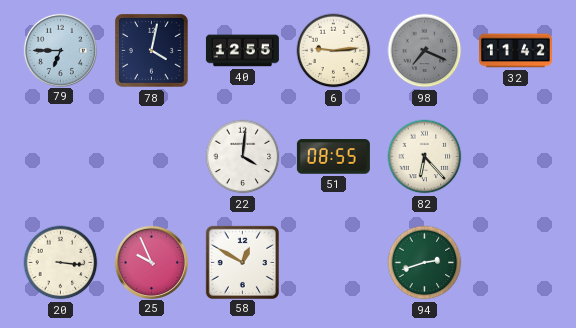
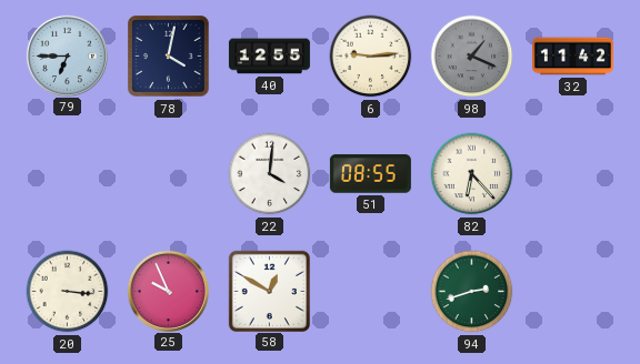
98: 7:19 -> 1:19 (472, 57)
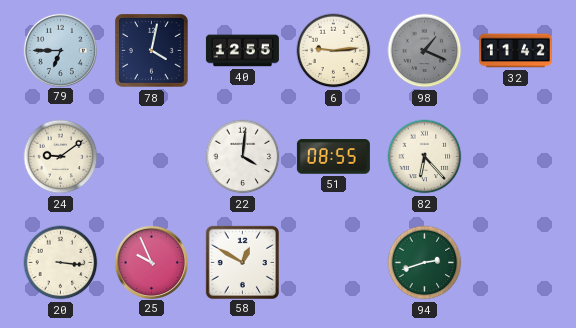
24: none -> 9:09 (61, 157)
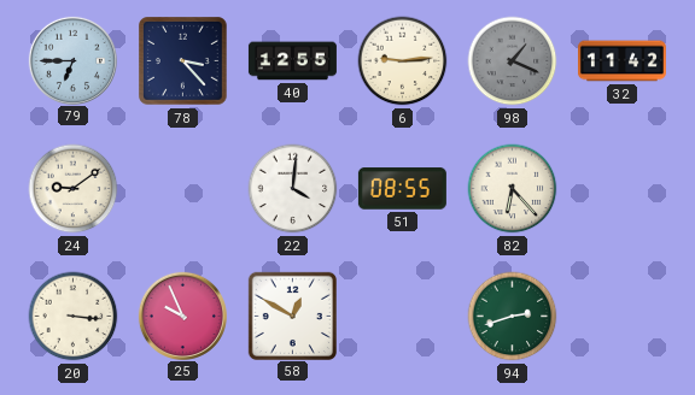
78: 4:02 -> 3:23 (183, 61)
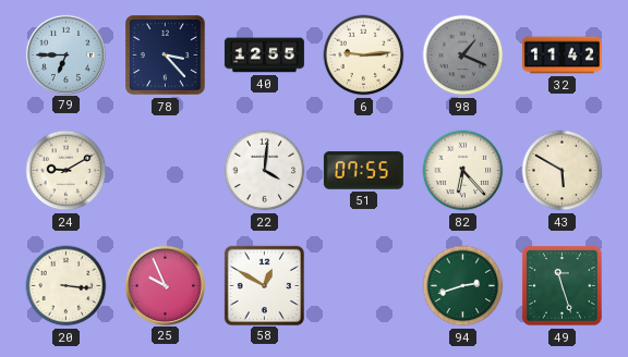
24: 9:09 -> 9:10 (67, 171)
51: 08:55 -> 07:55 (363, 171)
43: none -> 5:50 (563, 171)
49: none -> 11:27 (563, 286)
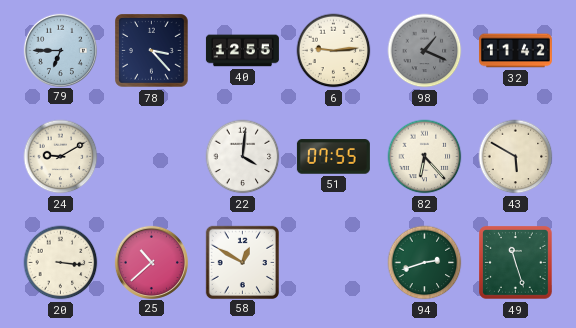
25: 9:56 -> 10:38 (151, 262)
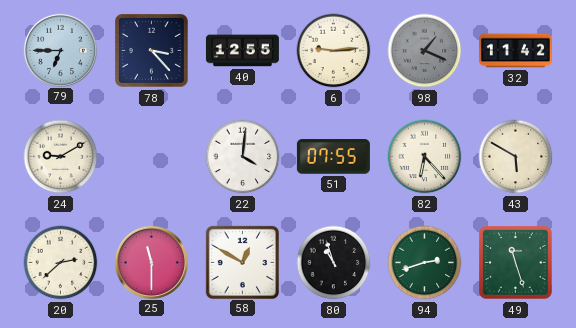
20: 3:16 -> 2:38 (61, 263)
25: 10:38 -> 11:30 (151, 262)
80: none -> 10:57 (334, 263)
